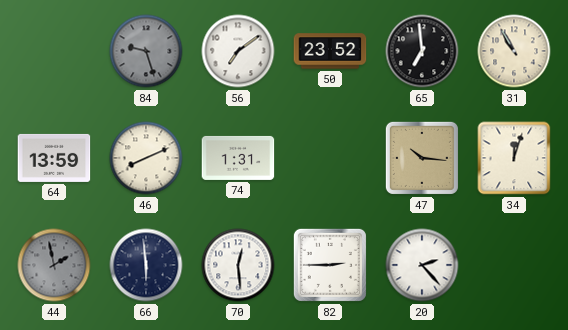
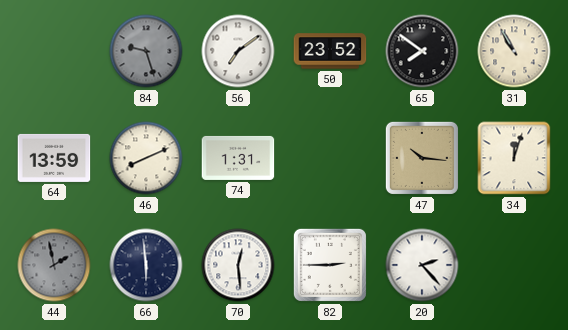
65: 6:59 -> 7:51 (422, 51)
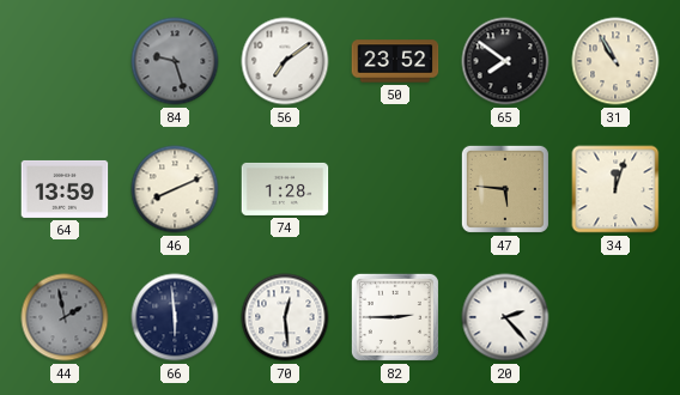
74: 1:31 -> 1:28 (285, 189)
47: 10:16 -> 5:46 (505, 189)
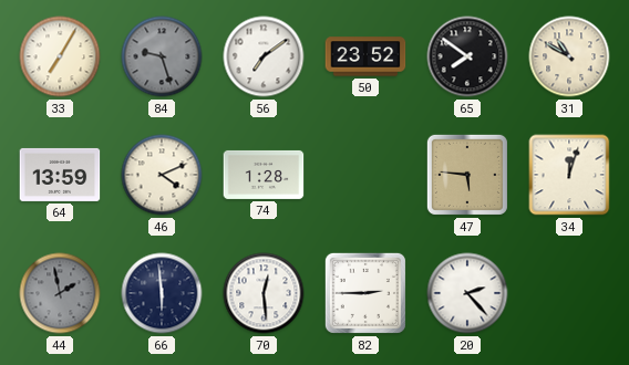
33: none -> 7:05 (60, 56)
31: 10:55 -> 10:50 (569, 56)
46: 8:11 -> 4:11 (162, 175)
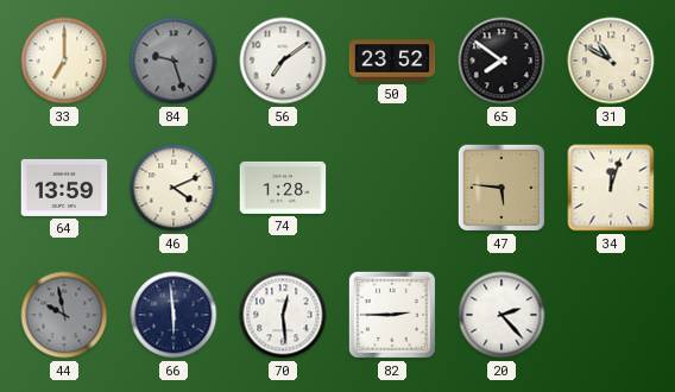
33: 7:05 -> 7:00 (64, 61)
44: 1:58 -> 9:58 (64, 315)
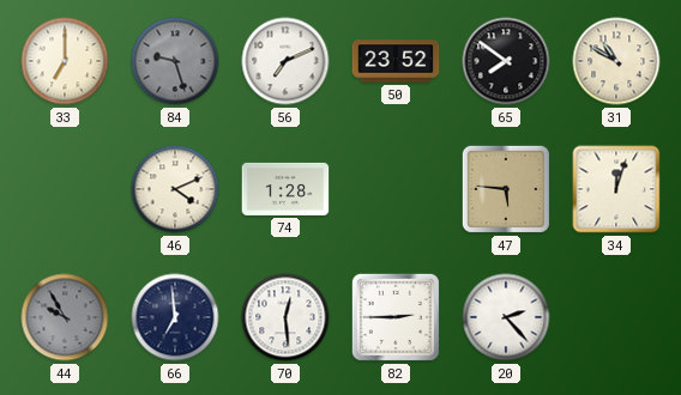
56: 7:09 -> 7:11 (285, 61)
64: 13:59 -> none (64, 188)
44: 9:58 -> 9:55 (65, 317)
66: 5:59 -> 6:59 (175, 317)
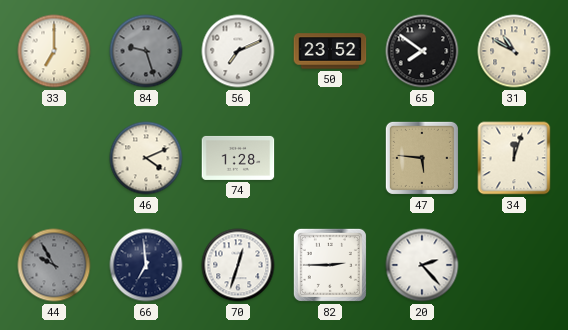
70: 12:29 -> 12:33 (238, 265)
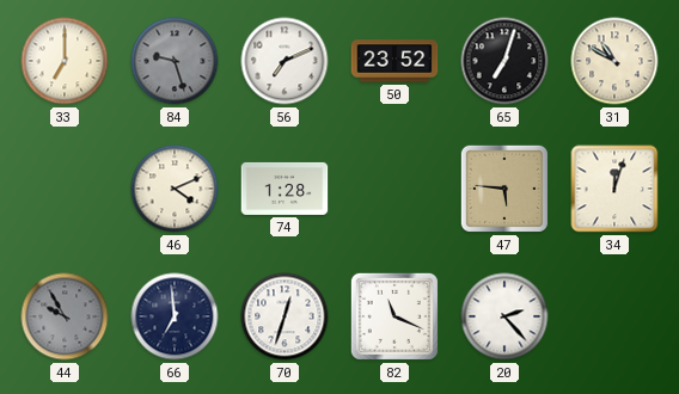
65: 7:51 -> 7:03 (504, 61)
82: 2:45 -> 11:19 (394, 316)
